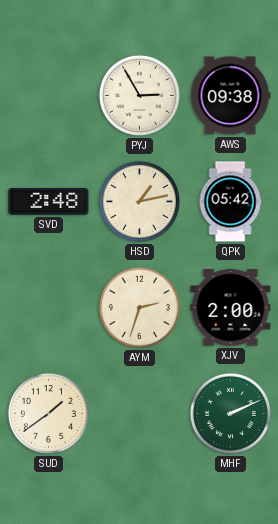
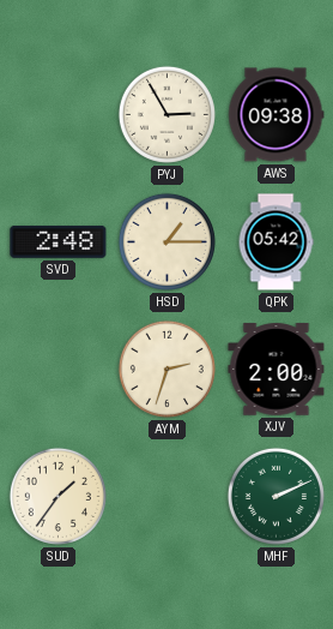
HSD: 1:13 -> 1:15 (166, 241)
SUD: 1:39 -> 1:36 (57, 496)
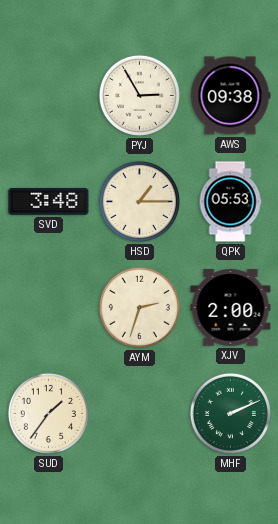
SVD: 2:48 -> 3:48 (49, 202)
QPK: 05:42 -> 05:53 (230, 202)
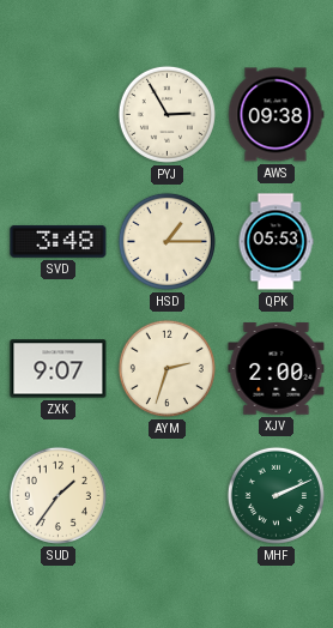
ZXK: none -> 9:07 (59, 369)
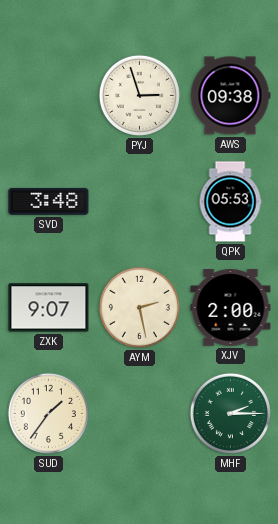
PYJ: 2:55 -> 2:57 (139, 95)
HSD: 1:15 -> none (166, 241)
AYM: 2:33 -> 2:28 (139, 307)
MHF: 2:11 -> 2:15 (230, 413)
